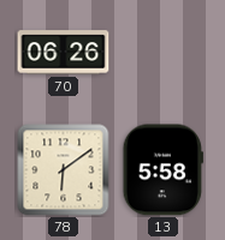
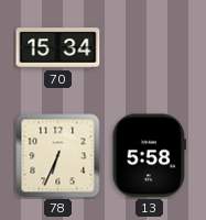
70: 06:26 -> 15:34 (58, 48)
78: 6:09 -> 6:34 (58, 156)
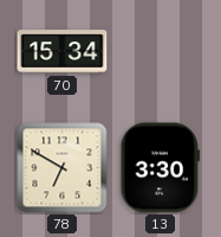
78: 6:34 -> 6:50 (63, 168)
13: 5:58 -> 3:30 (160, 168)
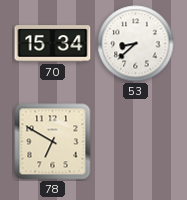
53: none -> 8:38 (136, 44)
13: 3:30 -> none (160, 168)
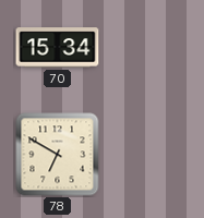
53: 8:38 -> none (136, 44)
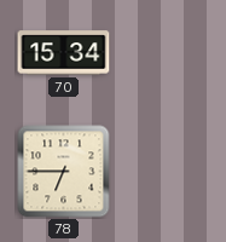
78: 6:50 -> 6:45 (64, 172)
